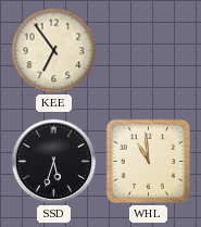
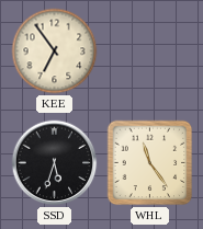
WHL: 10:59 -> 11:24 (150, 163)
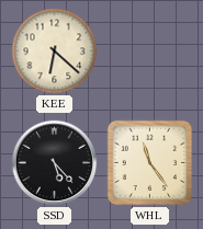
KEE: 6:54 -> 6:22 (55, 51)
SSD: 5:33 -> 5:23 (55, 163)
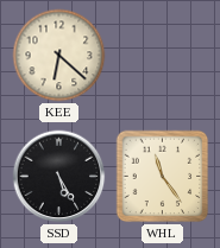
SSD: 5:23 -> 5:25 (59, 177)
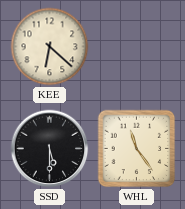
SSD: 5:25 -> 5:30 (50, 149)
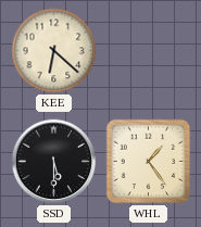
WHL: 11:24 -> 1:24 (149, 162)
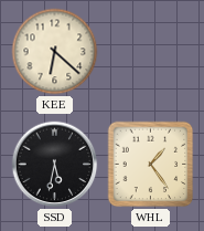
SSD: 5:30 -> 5:32 (55, 165)
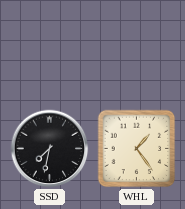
KEE: 6:22 -> none (55, 52)
SSD: 5:32 -> 7:32 (50, 149)
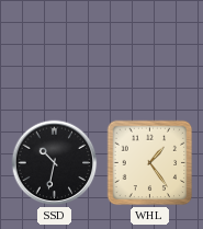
SSD: 7:32 -> 10:32 (55, 163)
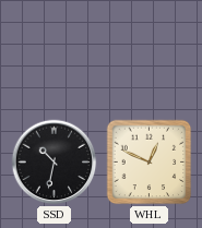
WHL: 1:24 -> 12:49 (150, 163)
